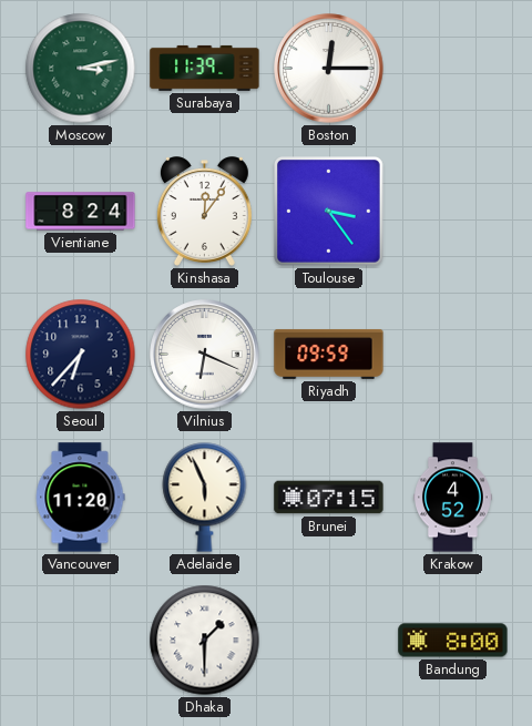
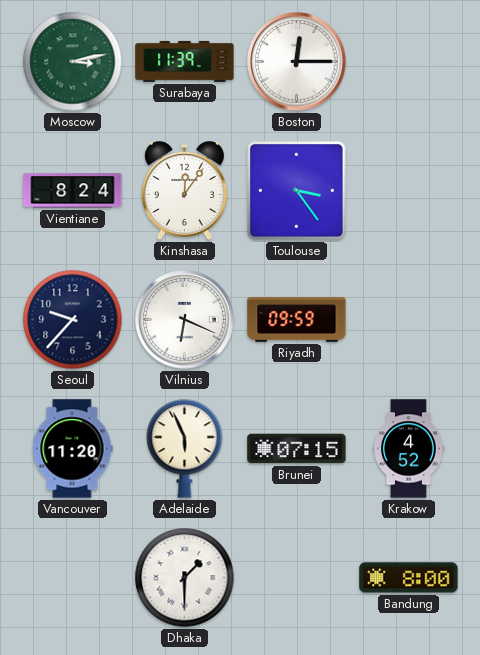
Seoul: 6:37 -> 9:37 (73, 320)
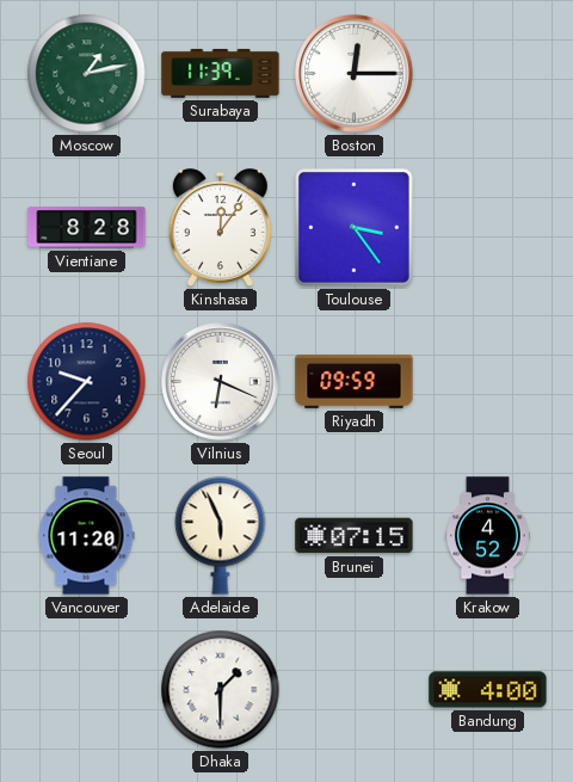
Moscow: 3:13 -> 1:13 (87, 74)
Vientiane: 8:24 -> 8:28 (87, 228)
Bandung: 8:00 -> 4:00 (488, 690)
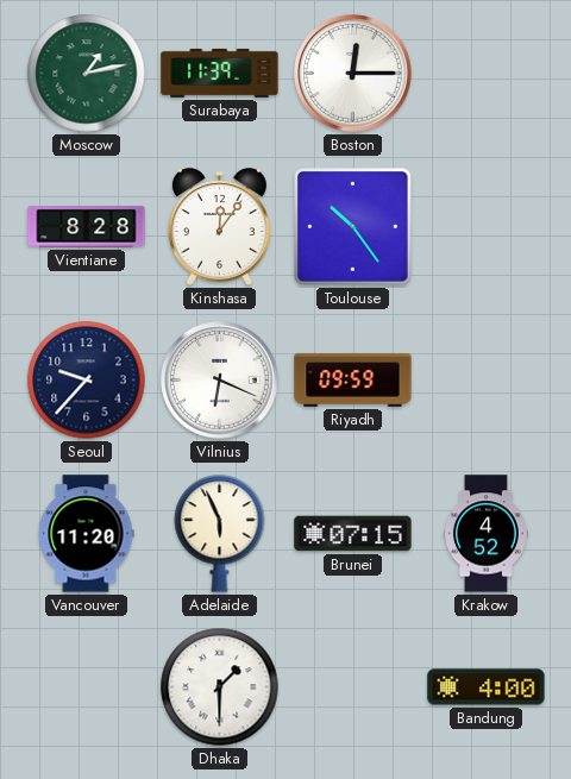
Toulouse: 3:24 -> 10:24 (353, 227)
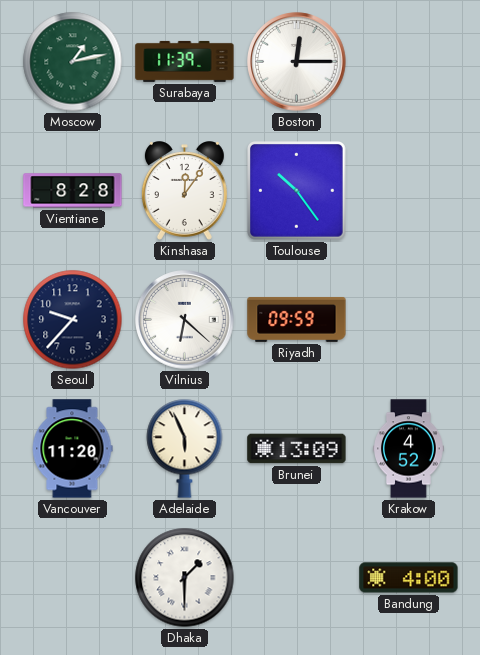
Vilnius: 6:19 -> 6:22 (185, 320)
Brunei: 07:15 -> 13:09 (297, 449)
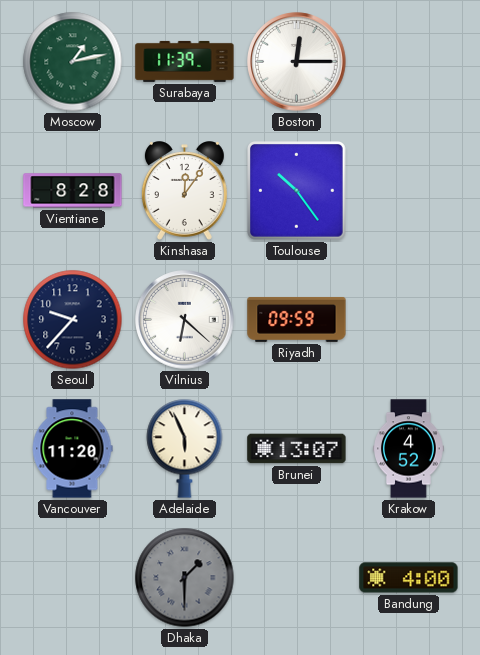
Brunei: 13:09 -> 13:07 (297, 449)
Dhaka dial: white -> grey (185, 578)
